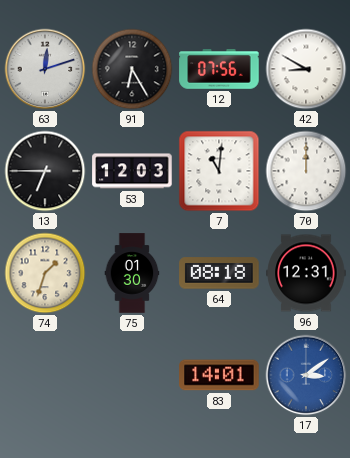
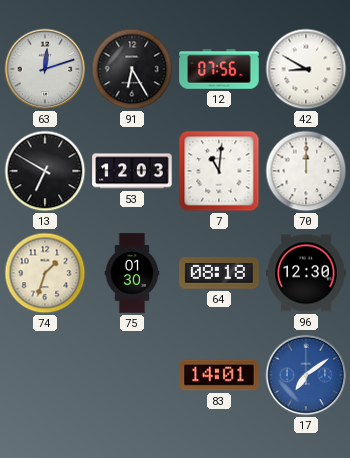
13: 6:45 -> 6:50 (45, 171)
96: 12:31 -> 12:30 (306, 273)
17: 3:09 -> 7:09 (306, 375)
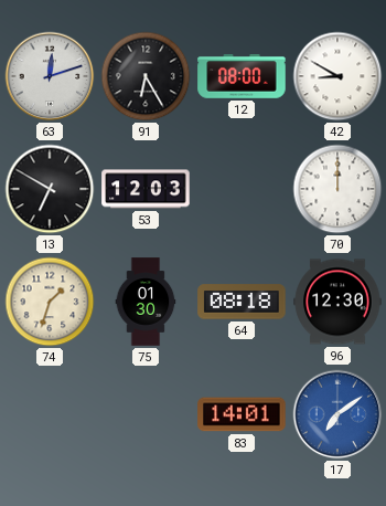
12: 07:56 -> 08:00 (242, 76)
7: 11:01 -> none (219, 171)
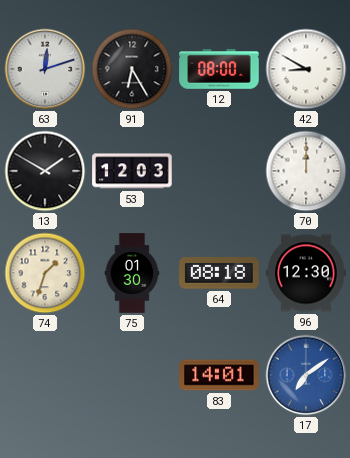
13: 6:50 -> 1:50 (45, 171)
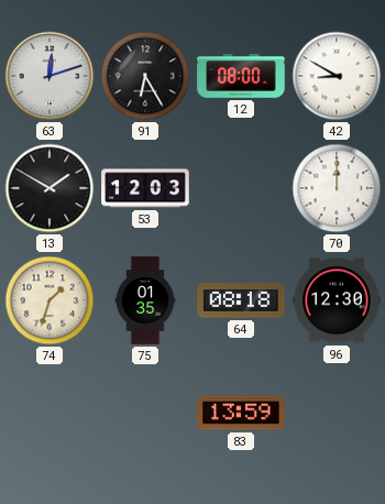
75: 01:30 -> 01:35 (145, 300)
83: 14:01 -> 13:59 (241, 413)
17: 7:09 -> none (306, 375)
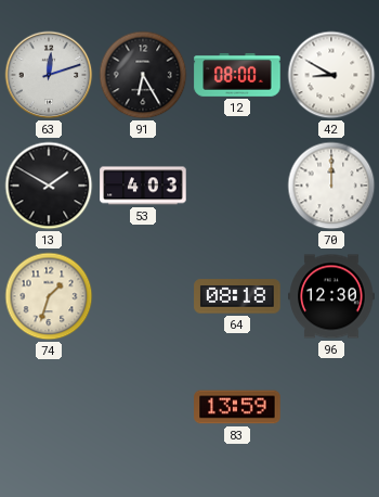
53: 12:03 -> 4:03 (143, 186)
75: 01:35 -> none (145, 300)
